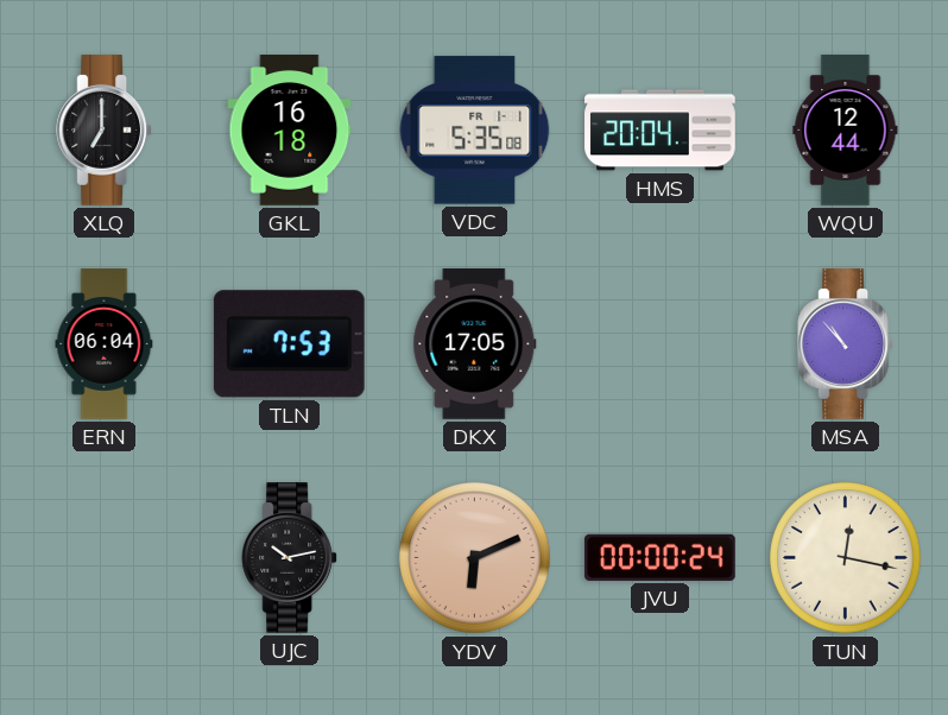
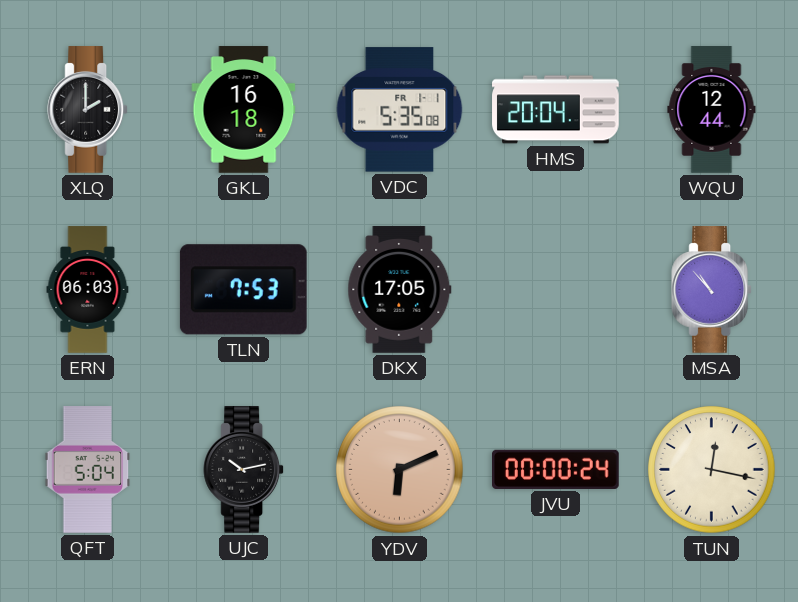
XLQ: 7:00 -> 2:00 (88, 110)
ERN: 06:04 -> 06:03 (88, 290)
QFT: none -> 5:04 (88, 470)
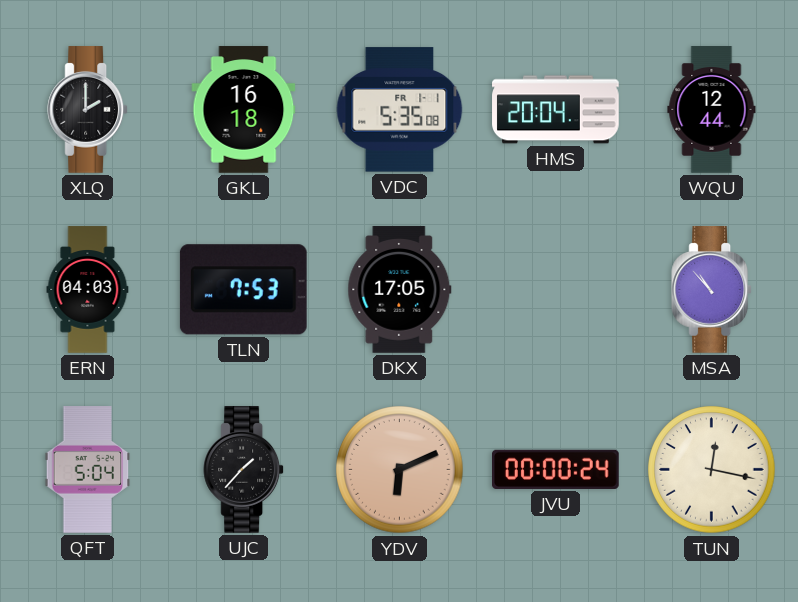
ERN: 06:03 -> 04:03 (88, 290)
UJC: 10:13 -> 1:37 (244, 470)
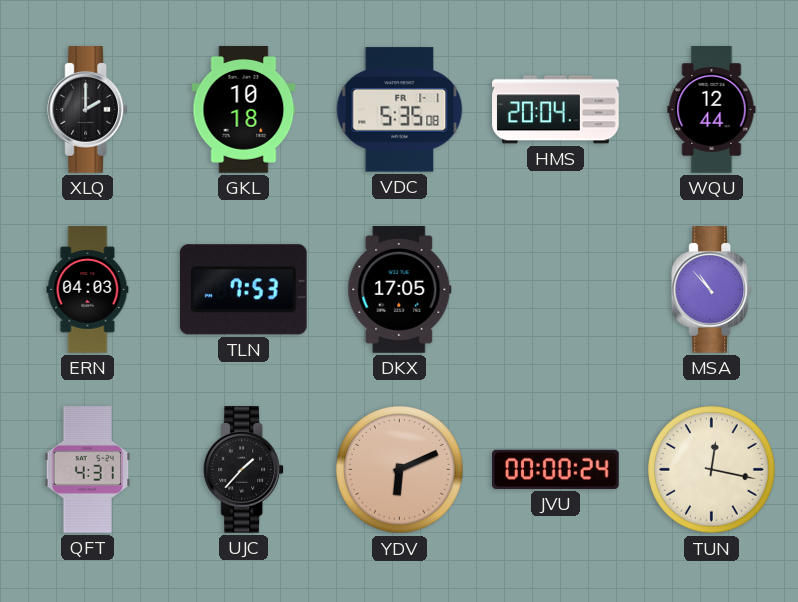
GKL: 16:18 -> 10:18 (244, 110)
QFT: 5:04 -> 4:31 (88, 470)
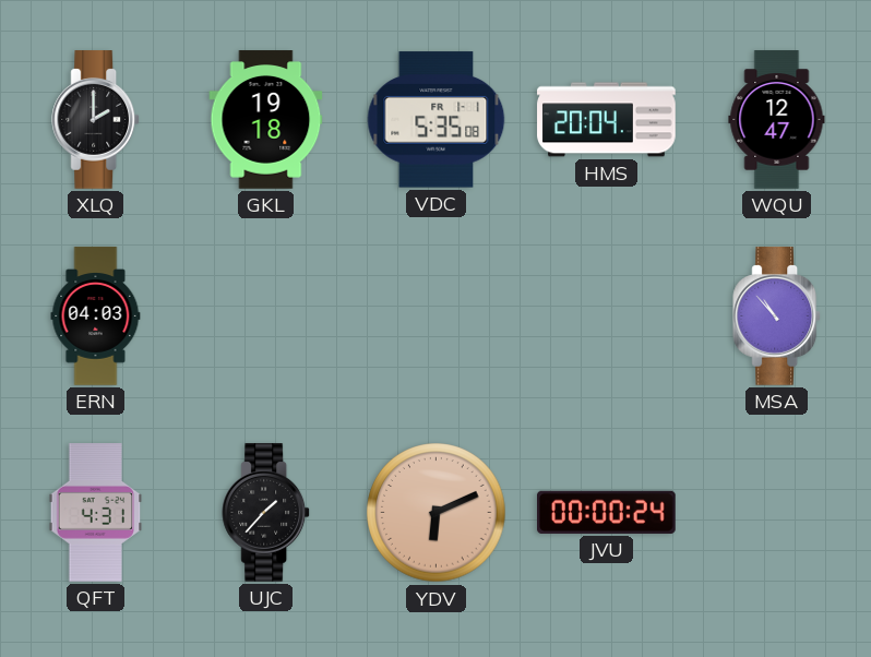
GKL: 10:18 -> 19:18 (266, 120)
WQU: 12:44 -> 12:47 (777, 120)
TLN: 7:53 -> none (243, 290)
DKX: 17:05 -> none (400, 290)
TUN: 12:17 -> none (712, 470)
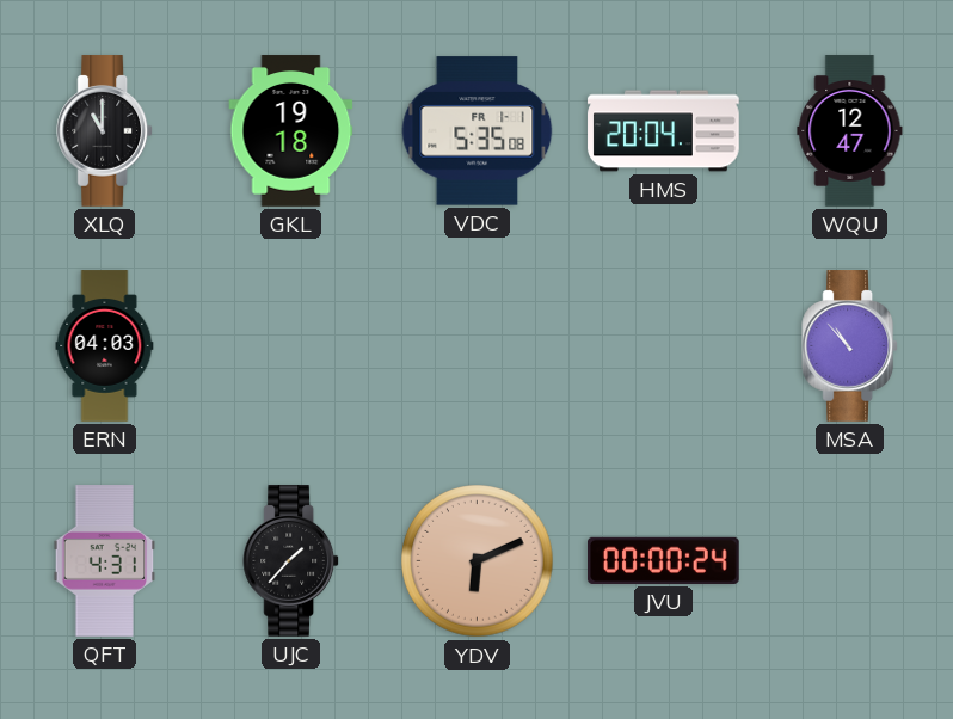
XLQ: 2:00 -> 11:00 (105, 131)
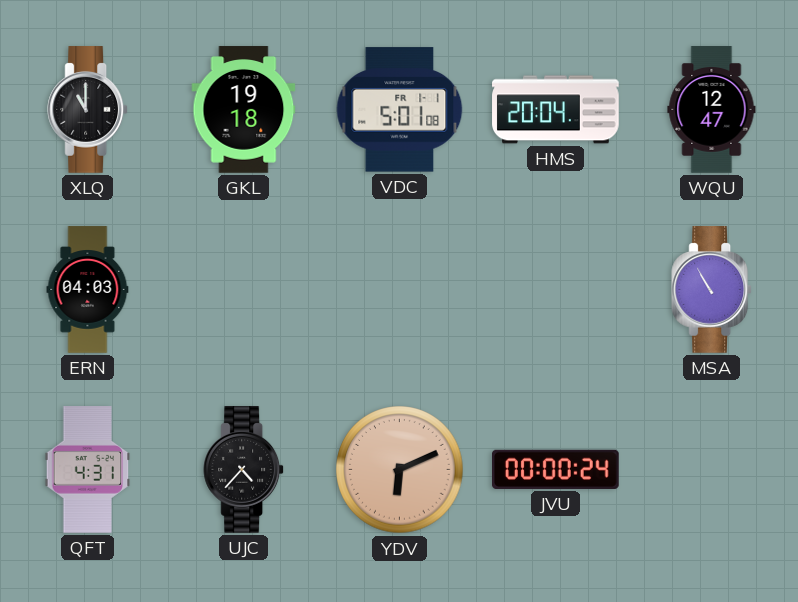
VDC: 5:35 -> 5:01 (400, 110)
MSA: 10:53 -> 10:55 (712, 290)
UJC: 1:37 -> 4:37 (244, 470)
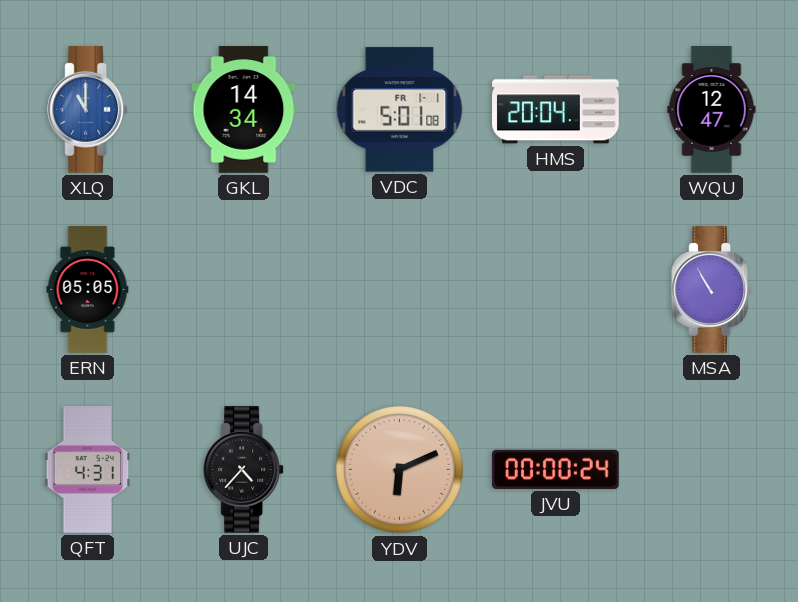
XLQ dial: black -> blue (88, 110)
GKL: 19:18 -> 14:34 (244, 110)
ERN: 04:03 -> 05:05 (88, 290)
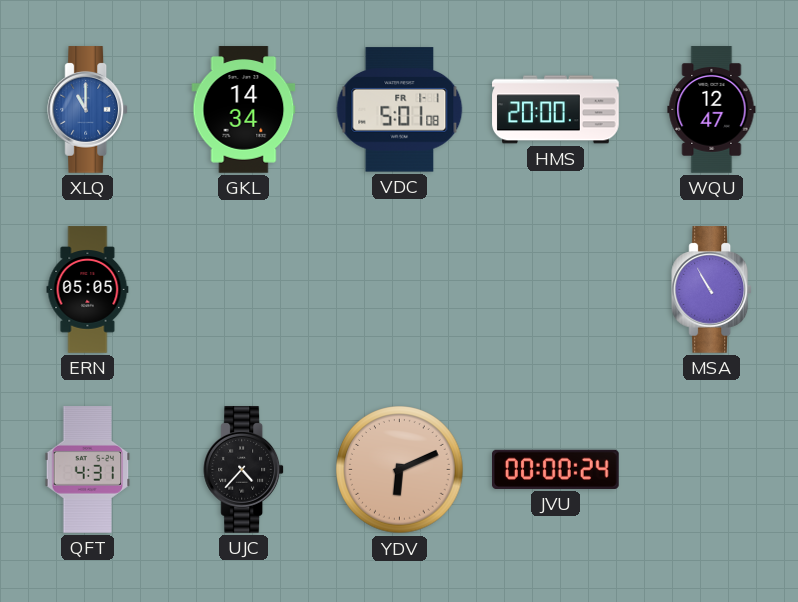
HMS: 20:04 -> 20:00 (556, 110)
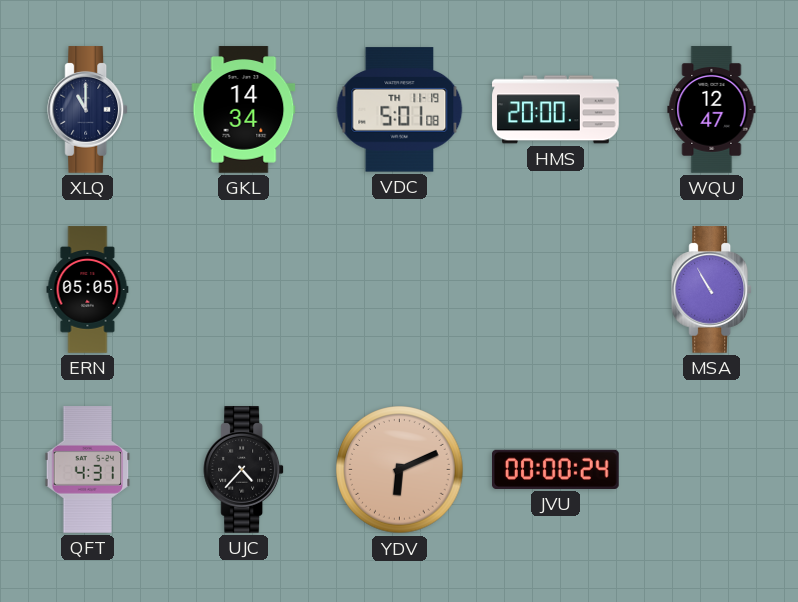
XLQ dial: blue -> navy (88, 110)
VDC date: FR 1-1 -> TH 11-19 (400, 110)
